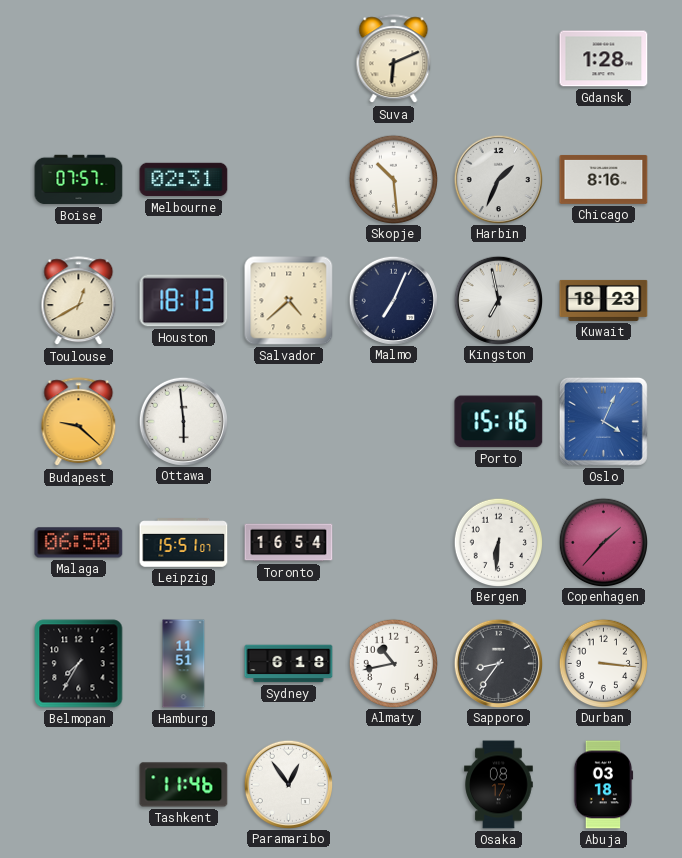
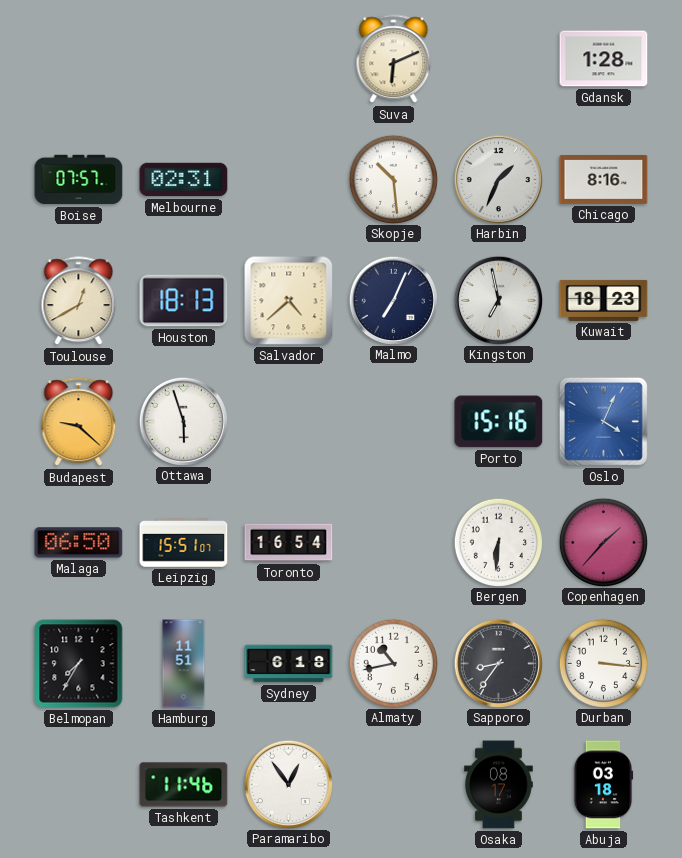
Ottawa: 5:59 -> 5:57 (183, 421)
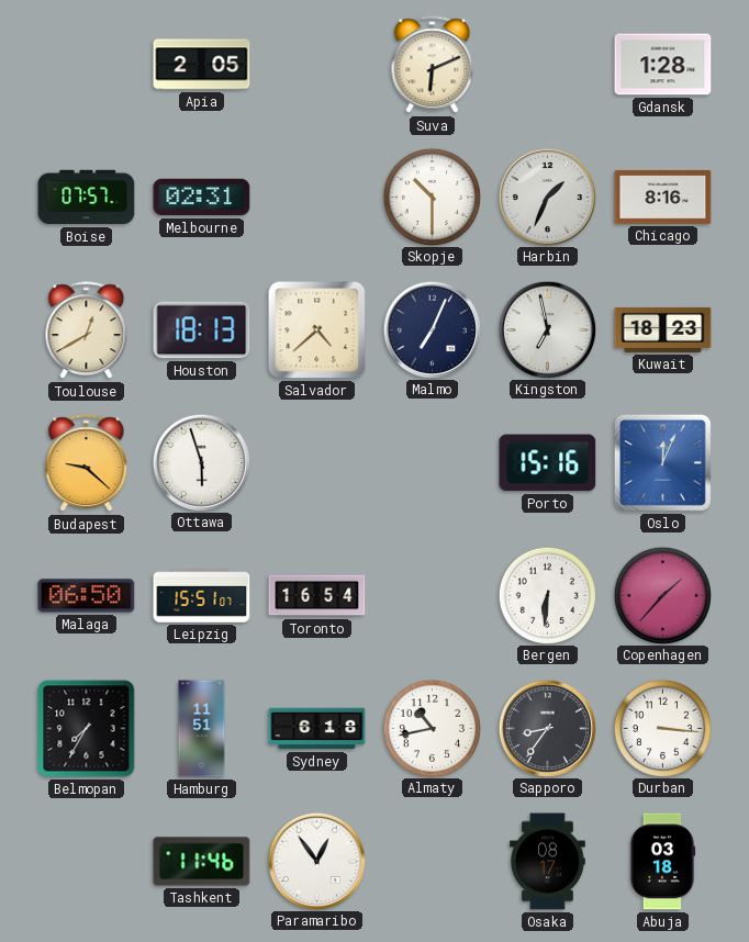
Apia: none -> 2:05 (202, 65)
Skopje: 10:29 -> 10:30 (432, 197)
Oslo: 4:04 -> 12:04 (662, 462)
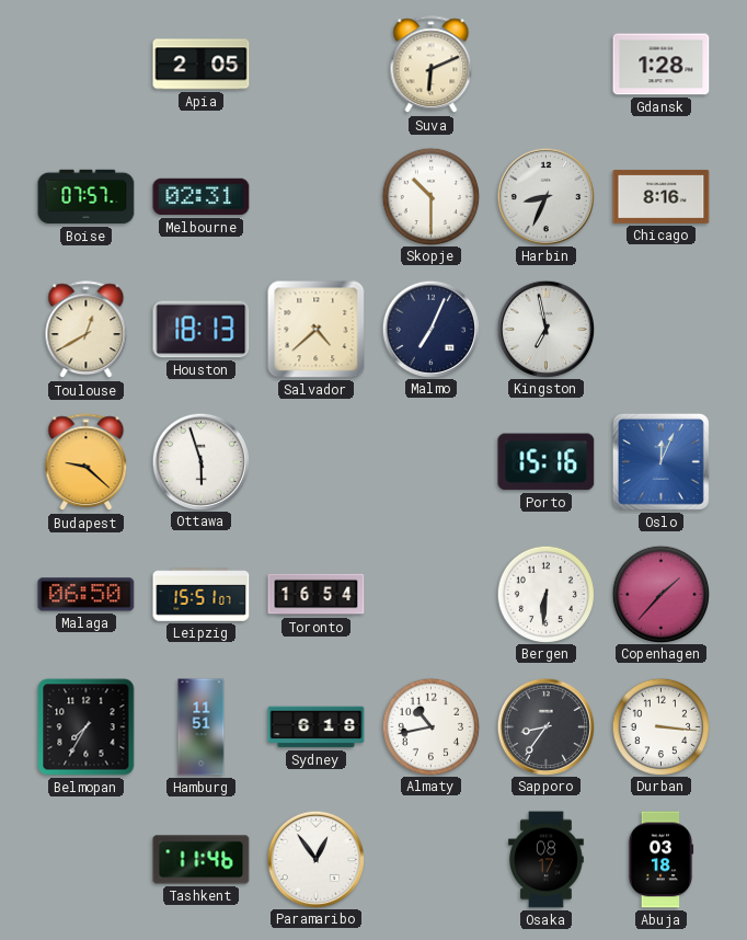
Harbin: 1:34 -> 8:34 (545, 196)
Kuwait: 18:23 -> none (663, 329)
